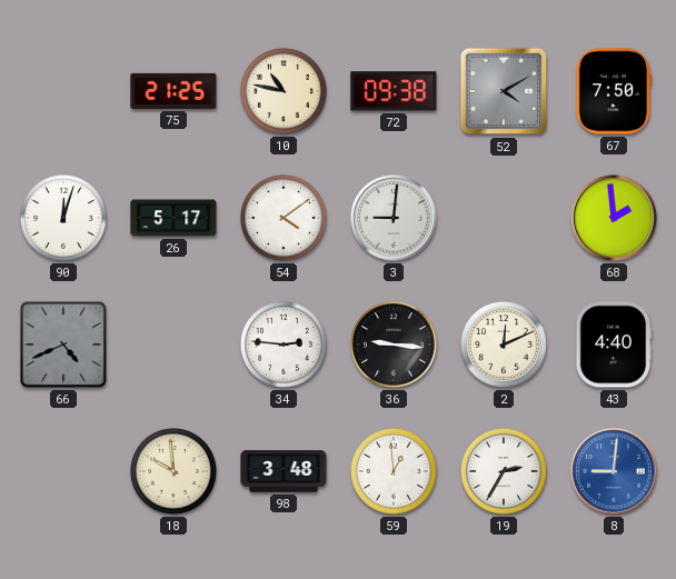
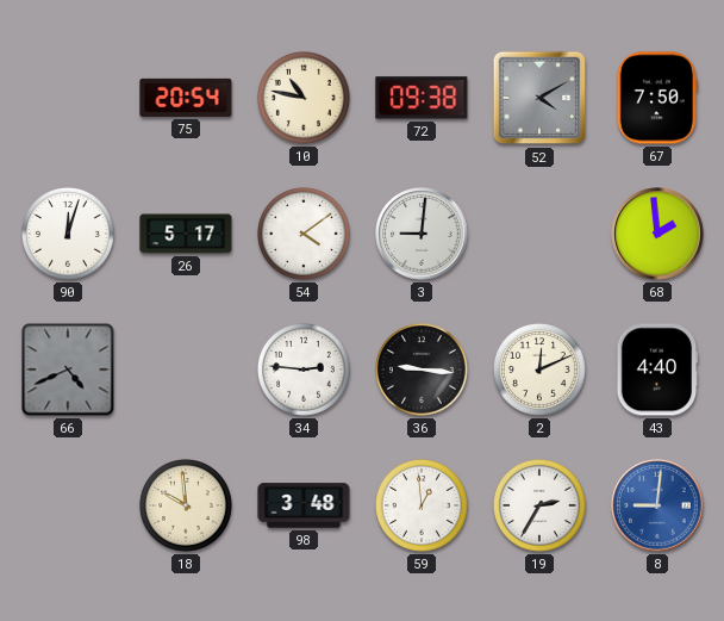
75: 21:25 -> 20:54 (186, 98)
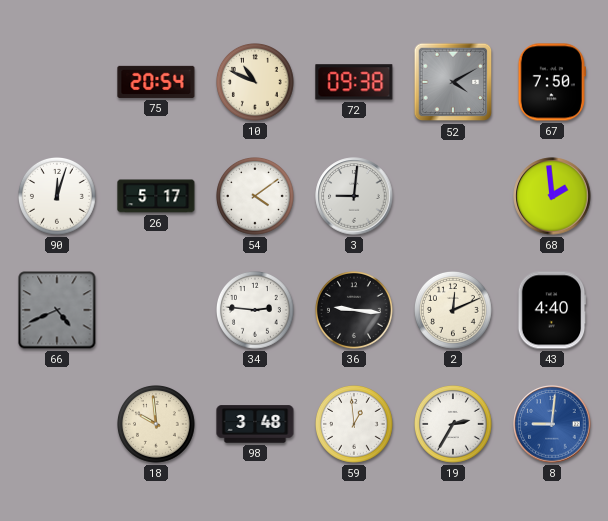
10: 10:47 -> 10:49 (256, 83)
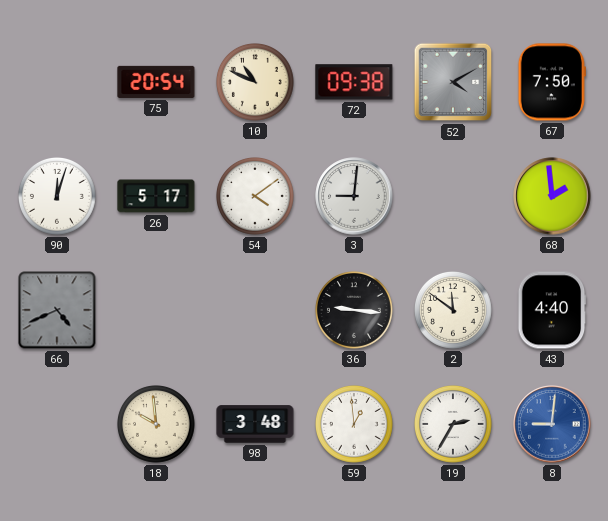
34: 2:46 -> none (256, 311)
2: 12:11 -> 11:51 (454, 311)
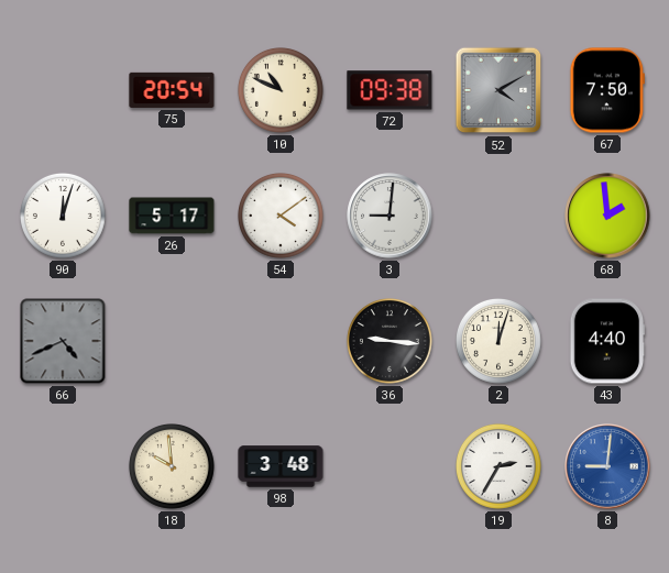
2: 11:51 -> 12:03 (500, 342)
59: 12:59 -> none (355, 425)
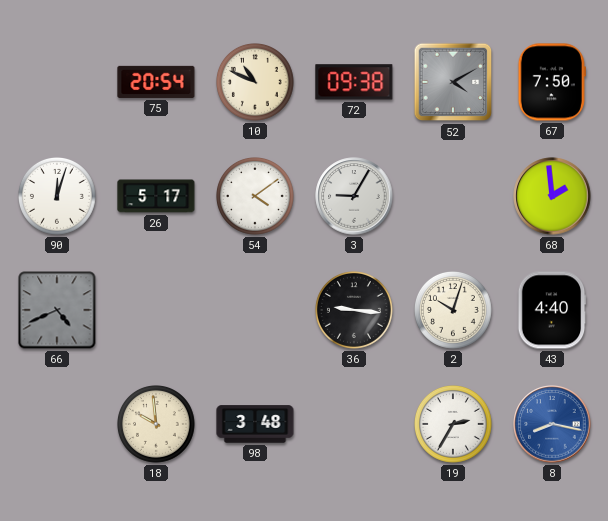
3: 9:01 -> 9:05 (354, 196)
2: 12:03 -> 10:03 (454, 311)
8: 9:01 -> 8:17 (552, 424)
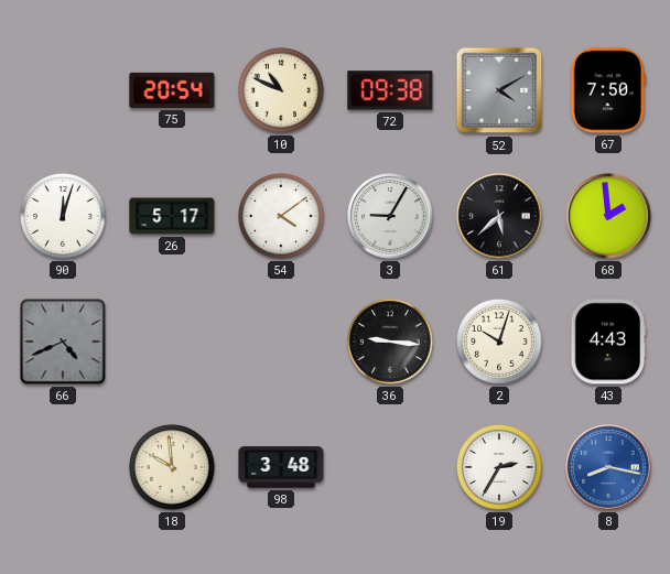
61: none -> 5:38 (499, 216)
43: 4:40 -> 4:43 (608, 342)
